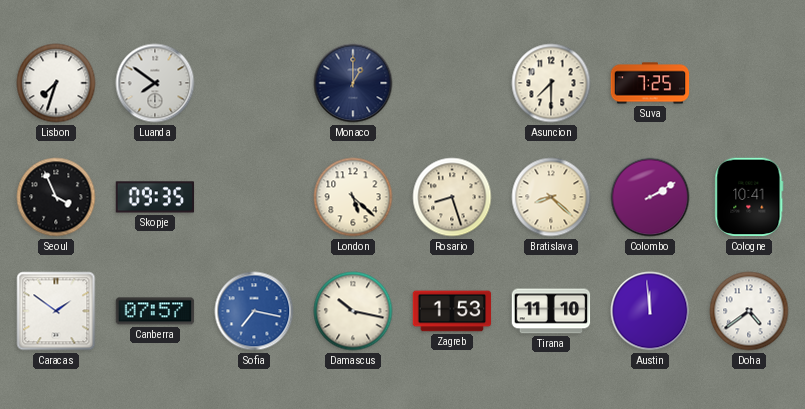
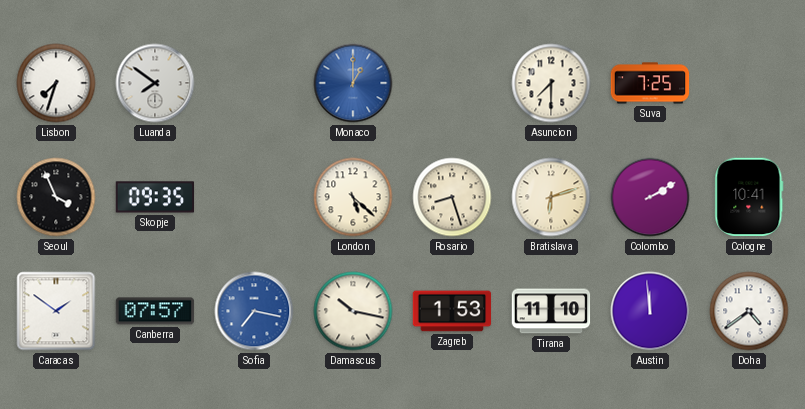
Monaco dial: navy -> blue (353, 83)
Bratislava: 8:22 -> 6:12 (551, 197)
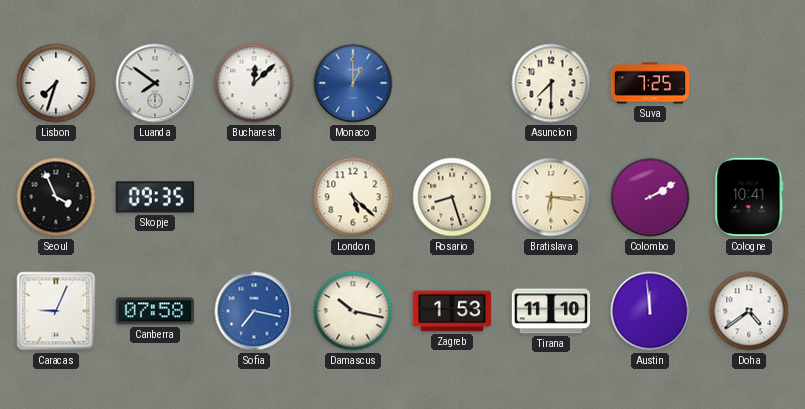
Bucharest: none -> 12:08 (254, 83)
Bratislava: 6:12 -> 6:16 (551, 197)
Caracas: 1:51 -> 9:04 (56, 311)
Canberra: 07:57 -> 07:58 (155, 311)
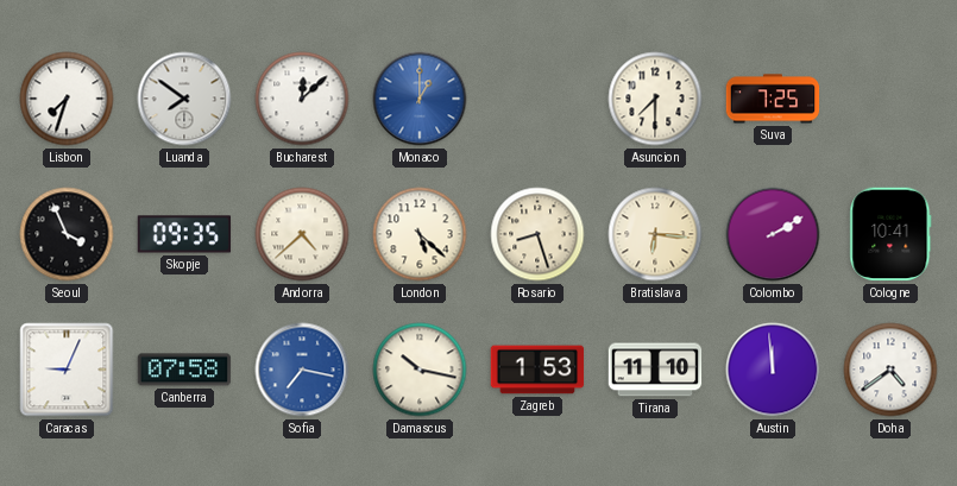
Andorra: none -> 4:38 (302, 234)
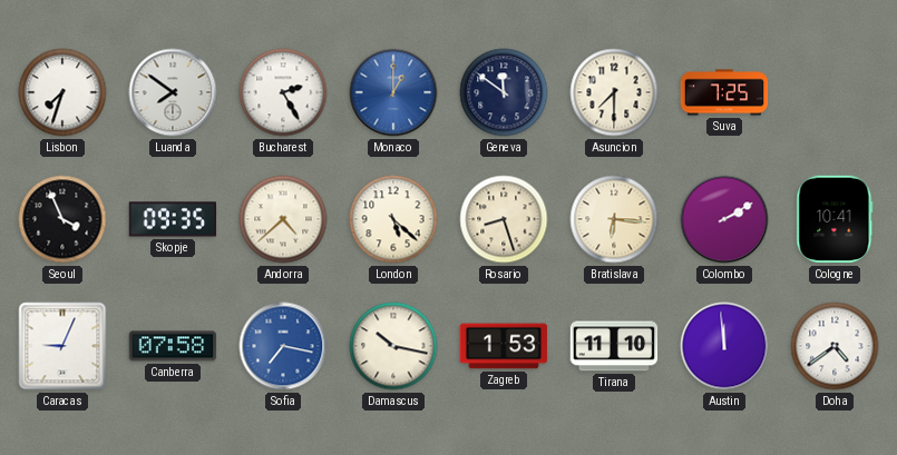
Bucharest: 12:08 -> 2:25 (283, 92)
Geneva: none -> 11:51 (504, 92)
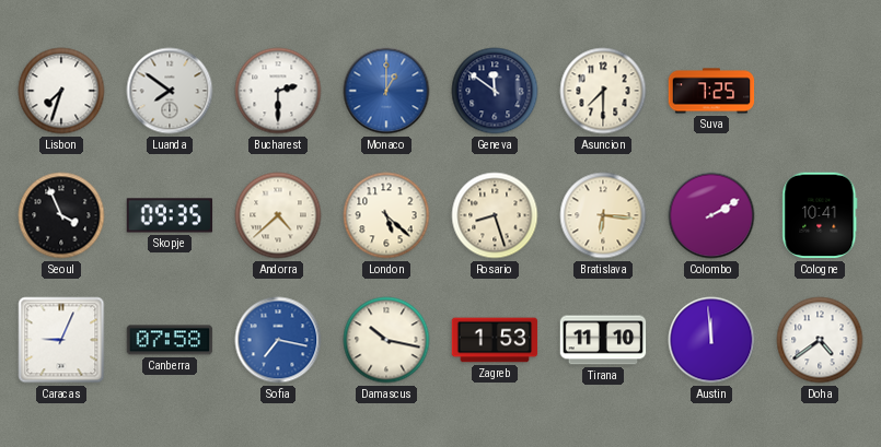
Bucharest: 2:25 -> 2:30 (278, 91)
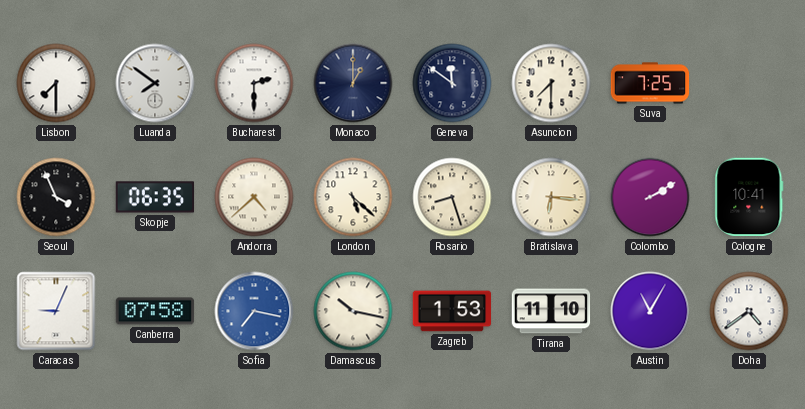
Lisbon: 7:33 -> 7:30 (56, 83)
Monaco dial: blue -> navy (353, 83)
Skopje: 09:35 -> 06:35 (155, 197)
Austin: 11:59 -> 11:05 (650, 311)
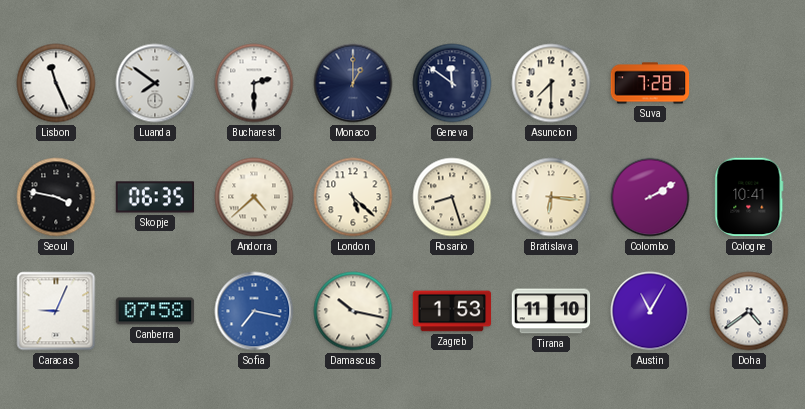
Lisbon: 7:30 -> 11:26 (56, 83)
Suva: 7:25 -> 7:28 (650, 83)
Seoul: 3:56 -> 3:47 (56, 197)
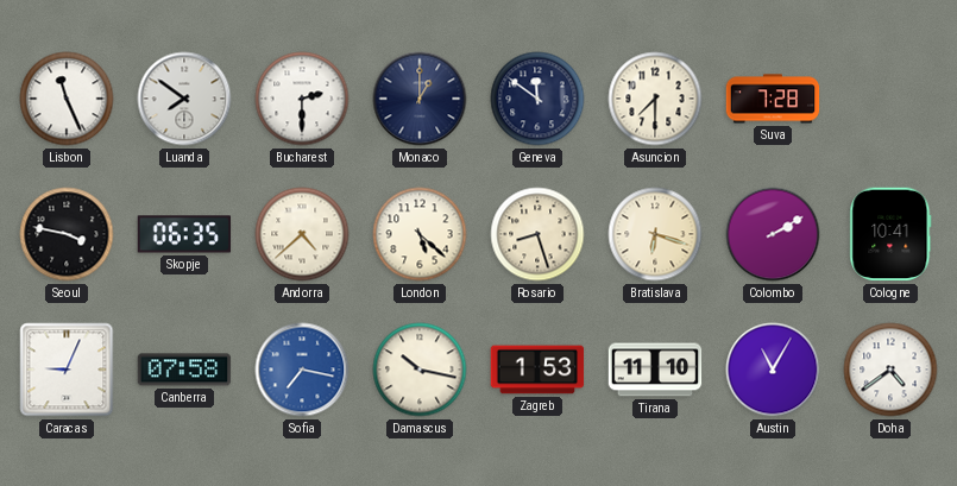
Bratislava: 6:16 -> 6:18 (655, 234)
